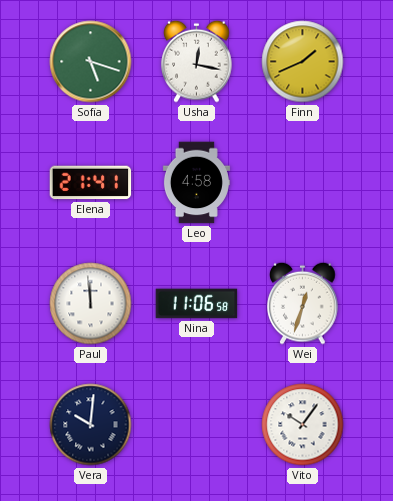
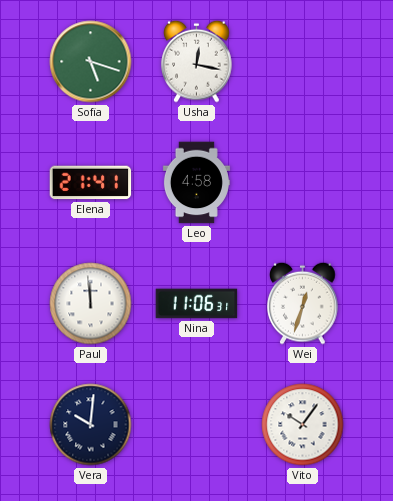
Finn: 1:41 -> none (303, 62)
Nina: 11:06:58 -> 11:06:31 (197, 304)
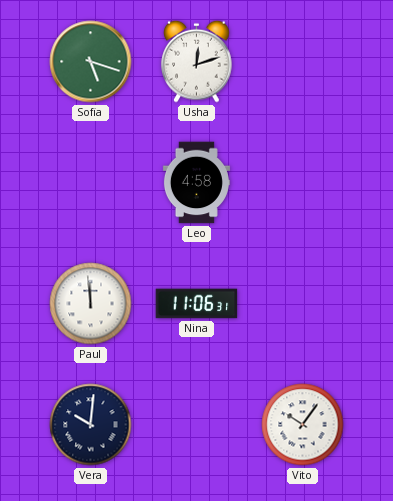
Usha: 12:17 -> 12:12 (197, 61)
Elena: 21:41 -> none (91, 183)
Wei: 12:33 -> none (303, 303)
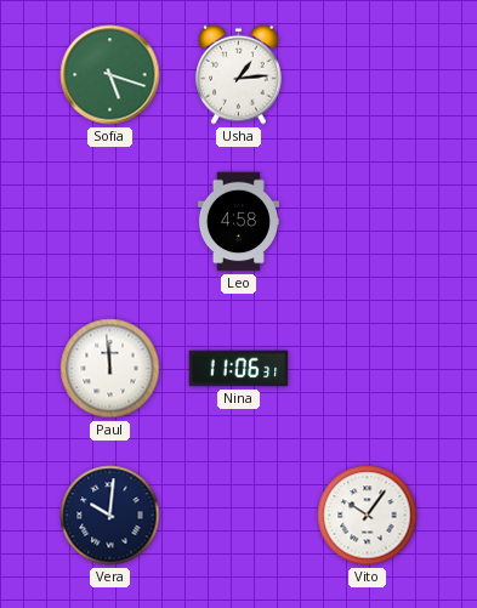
Usha: 12:12 -> 1:14 (239, 74)
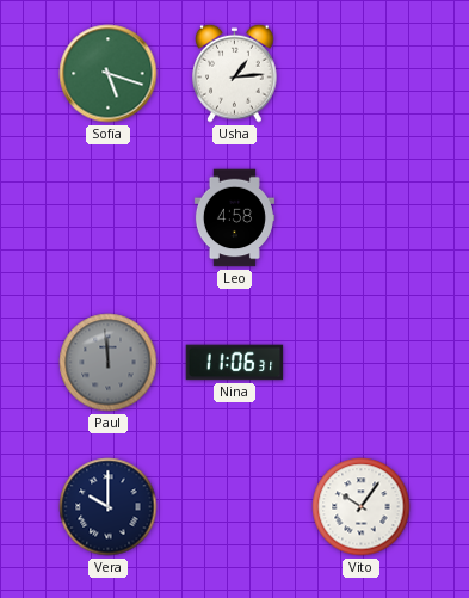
Paul dial: white -> grey (109, 363)
Vera: 10:01 -> 10:00 (109, 507)
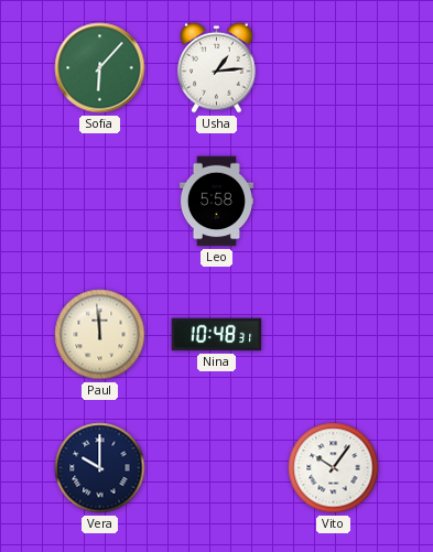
Sofia: 5:18 -> 6:07 (100, 68)
Leo: 4:58 -> 5:58 (216, 202)
Paul dial: grey -> cream (100, 335)
Nina: 11:06 -> 10:48 (217, 335)
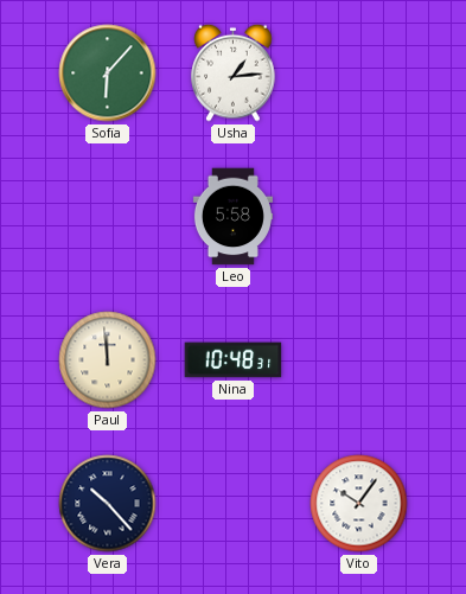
Vera: 10:00 -> 10:23 (108, 504)
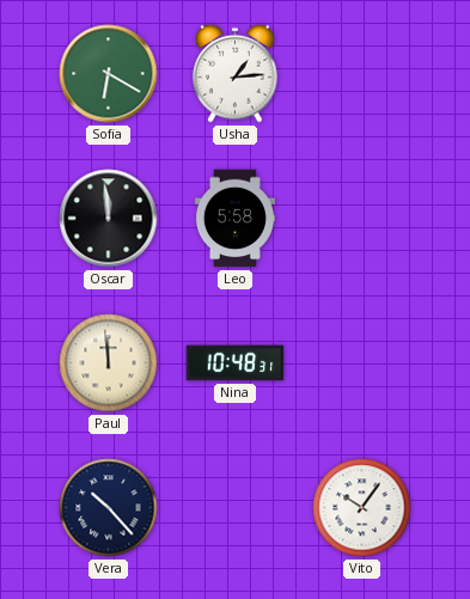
Sofia: 6:07 -> 6:20 (109, 74)
Oscar: none -> 11:59 (109, 219)
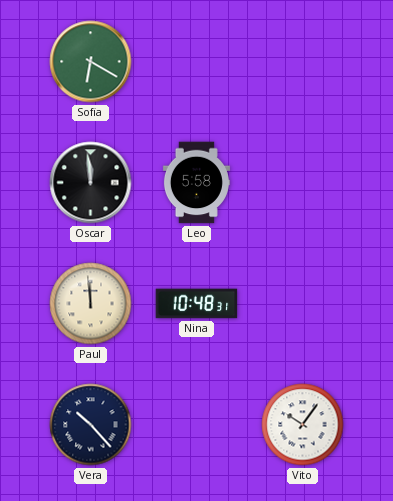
Usha: 1:14 -> none (236, 73)
